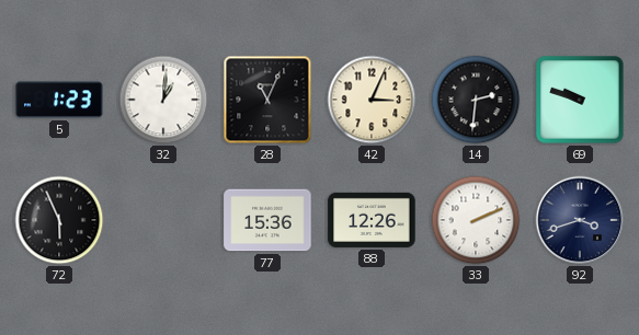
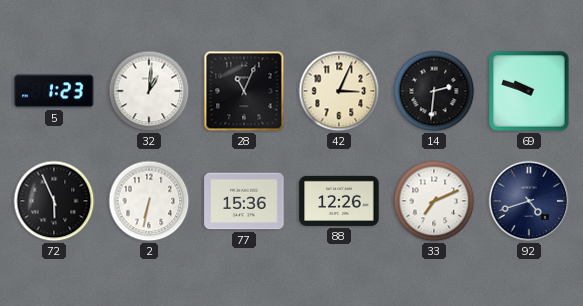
2: none -> 6:32 (149, 201)
33: 2:11 -> 7:11 (434, 201)
92: 3:42 -> 4:42 (529, 201)
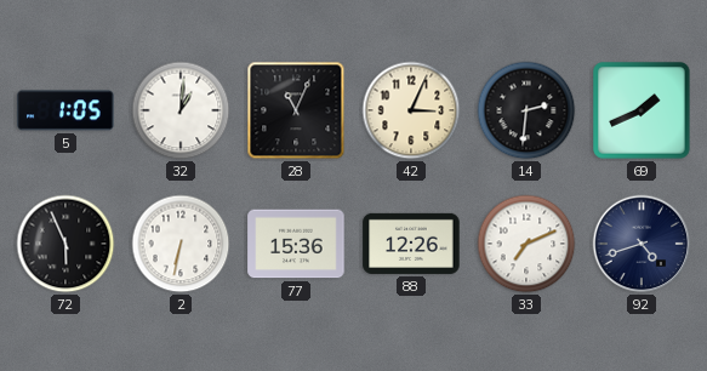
5: 1:23 -> 1:05 (65, 110)
69: 9:48 -> 1:41 (642, 110)
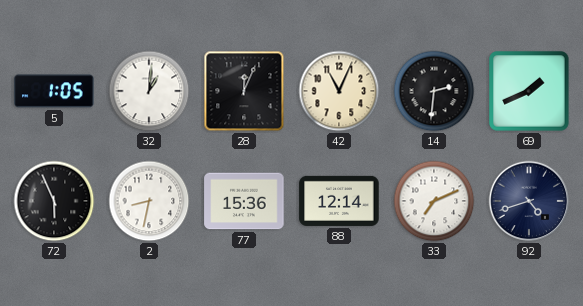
28: 11:04 -> 12:04 (244, 91)
42: 3:04 -> 11:04 (339, 91)
2: 6:32 -> 8:32 (149, 201)
88: 12:26 -> 12:14 (339, 201)
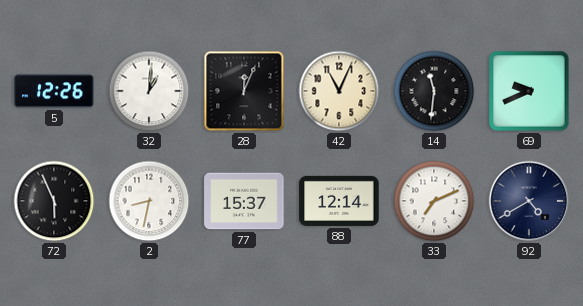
5: 1:05 -> 12:26 (54, 91)
14: 2:31 -> 11:31 (434, 91)
69: 1:41 -> 9:41 (529, 91)
77: 15:36 -> 15:37 (244, 201)
92: 4:42 -> 4:40 (529, 201)
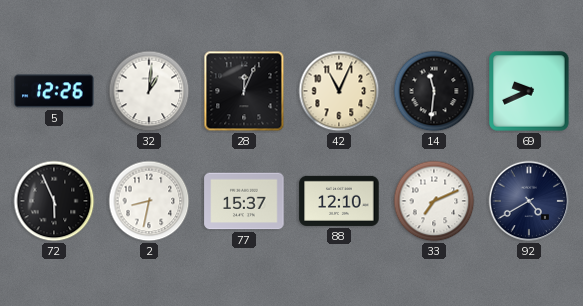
88: 12:14 -> 12:10 (339, 201)
